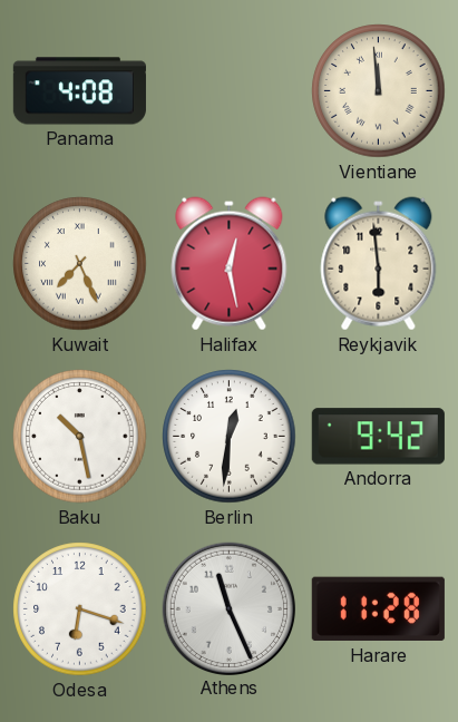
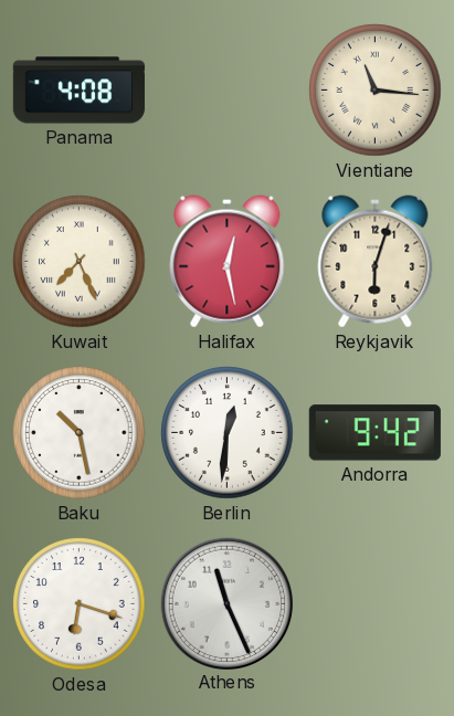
Vientiane: 11:59 -> 11:16 (376, 91)
Reykjavik: 5:59 -> 6:03 (376, 262)
Harare: 11:28 -> none (378, 609)
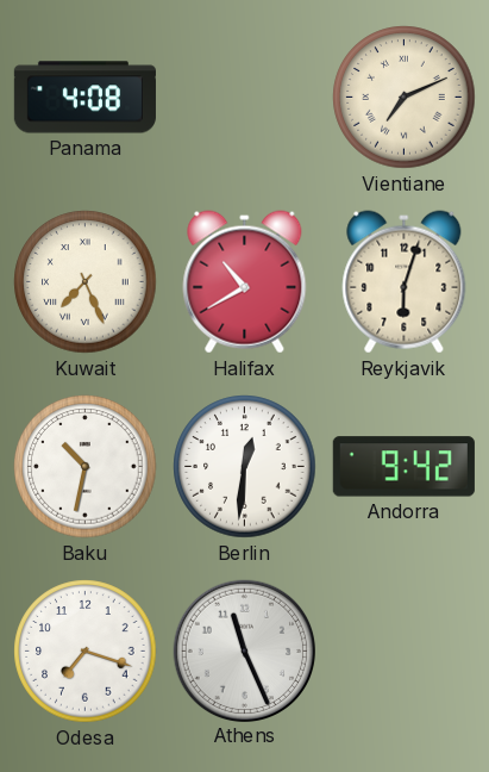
Vientiane: 11:16 -> 7:11 (405, 98)
Halifax: 12:28 -> 10:40 (245, 282)
Baku: 10:28 -> 10:32 (86, 467)
Odesa: 6:18 -> 7:18 (86, 652)
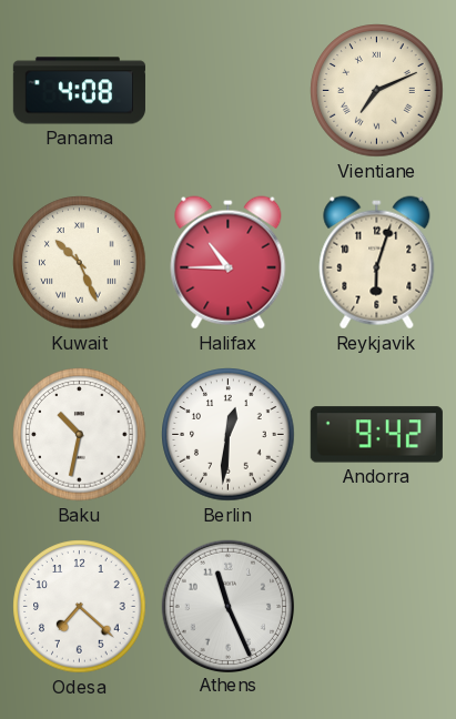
Kuwait: 7:26 -> 10:26 (80, 263)
Halifax: 10:40 -> 10:45 (229, 263)
Odesa: 7:18 -> 7:22 (80, 607)
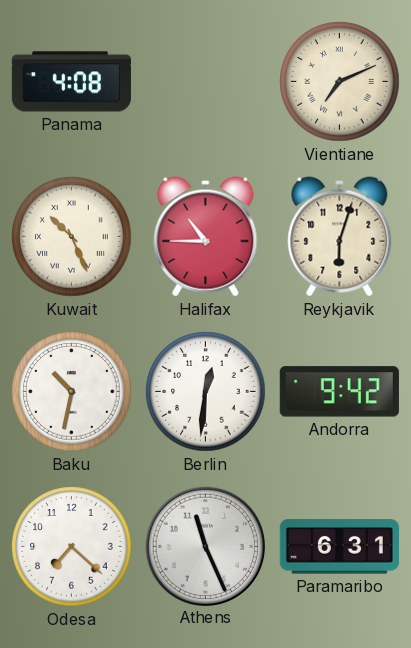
Paramaribo: none -> 6:31 (339, 547)
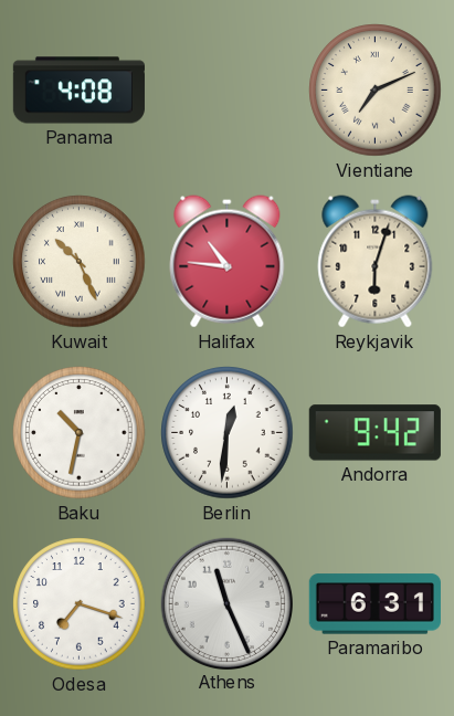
Halifax: 10:45 -> 10:46 (228, 262)
Odesa: 7:22 -> 7:18 (80, 604)
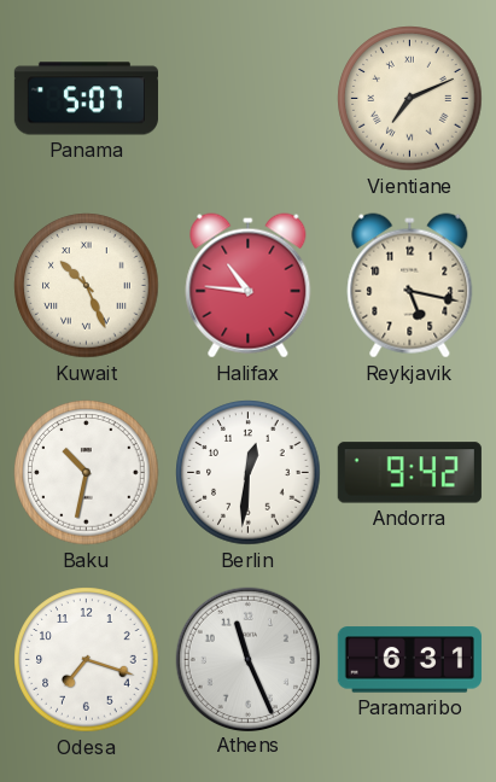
Panama: 4:08 -> 5:07 (86, 99)
Reykjavik: 6:03 -> 5:17 (410, 286)
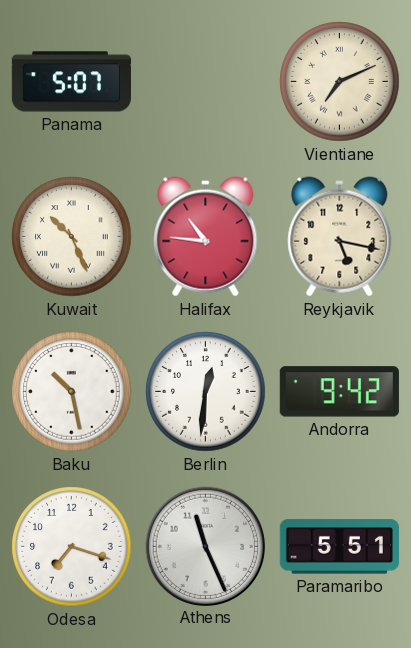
Baku: 10:32 -> 10:28 (72, 392)
Paramaribo: 6:31 -> 5:51 (339, 547)
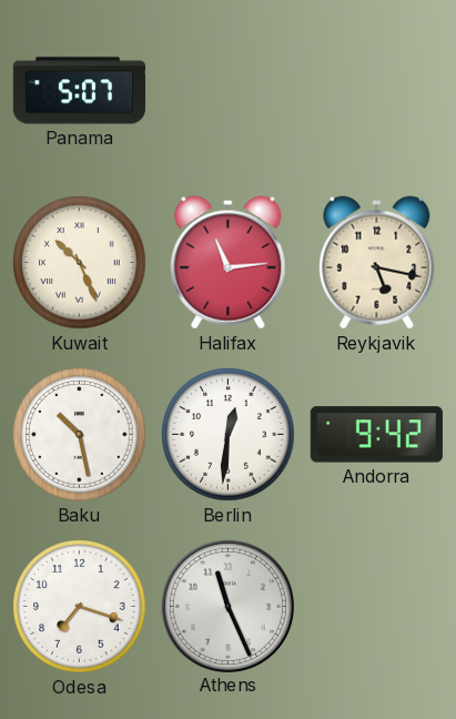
Vientiane: 7:11 -> none (340, 82)
Halifax: 10:46 -> 11:14 (229, 263)
Paramaribo: 5:51 -> none (339, 547)
